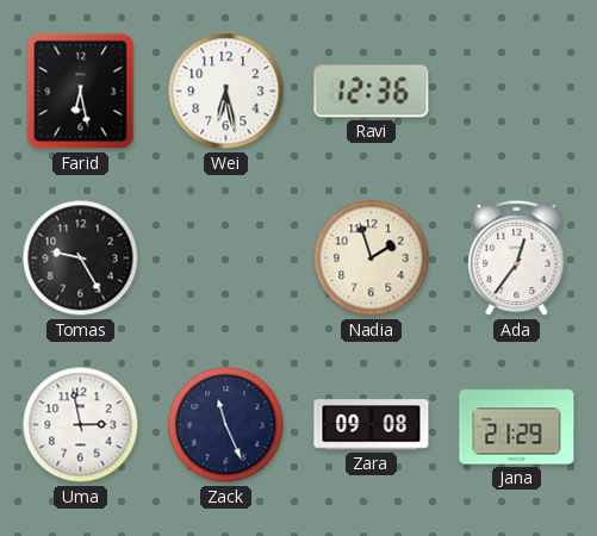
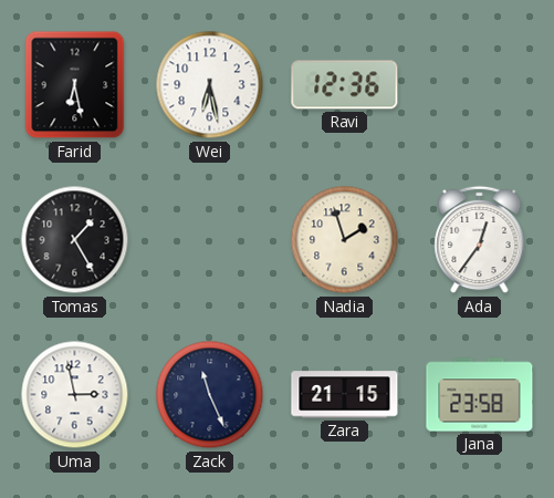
Tomas: 9:25 -> 1:25 (75, 240)
Zara: 09:08 -> 21:15 (345, 395)
Jana: 21:29 -> 23:58 (480, 395)
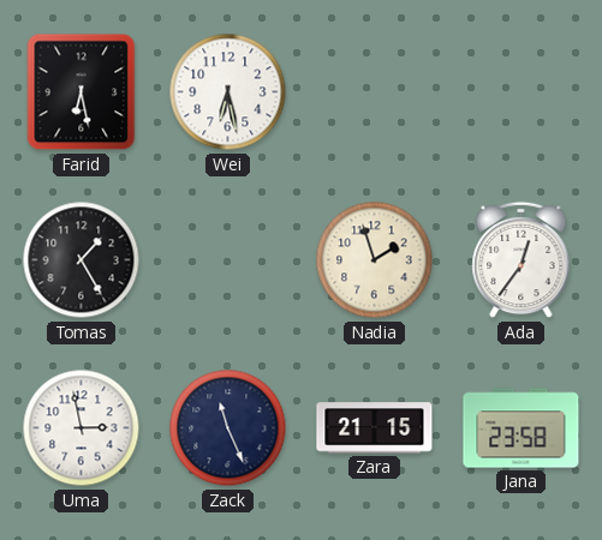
Ravi: 12:36 -> none (345, 85)
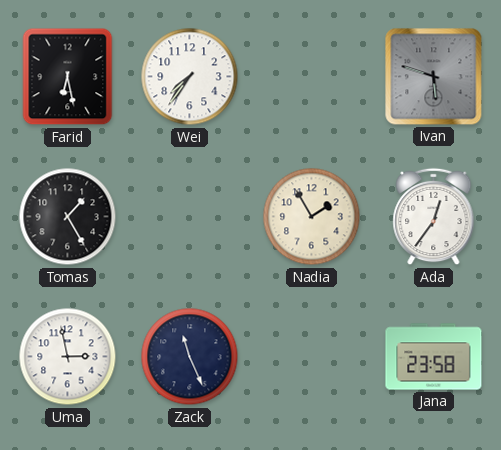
Wei: 6:28 -> 7:36 (190, 77)
Ivan: none -> 5:48 (434, 77)
Nadia: 1:57 -> 1:55 (312, 217)
Zara: 21:15 -> none (375, 428)
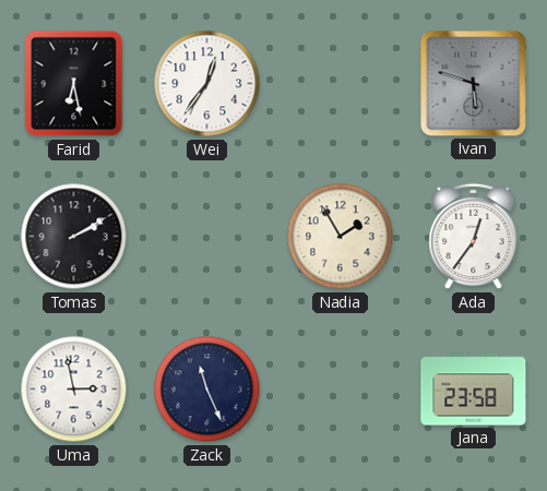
Wei: 7:36 -> 12:36 (207, 84)
Tomas: 1:25 -> 2:10 (74, 237)
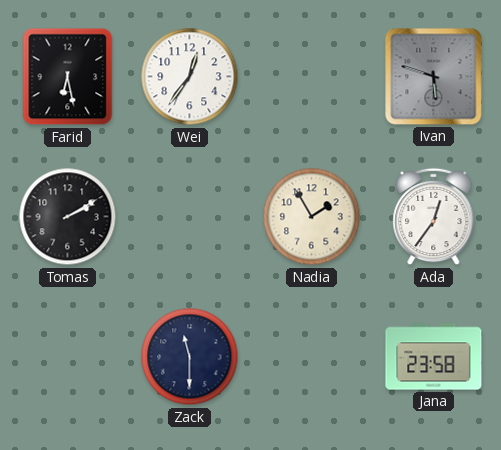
Uma: 2:58 -> none (74, 390)
Zack: 11:26 -> 11:30 (190, 357)
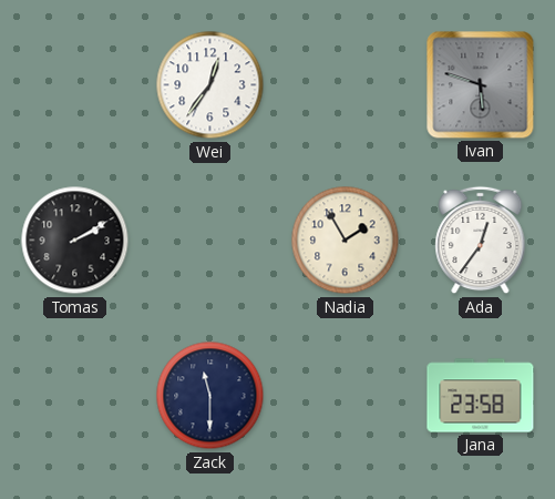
Farid: 6:28 -> none (68, 77)
